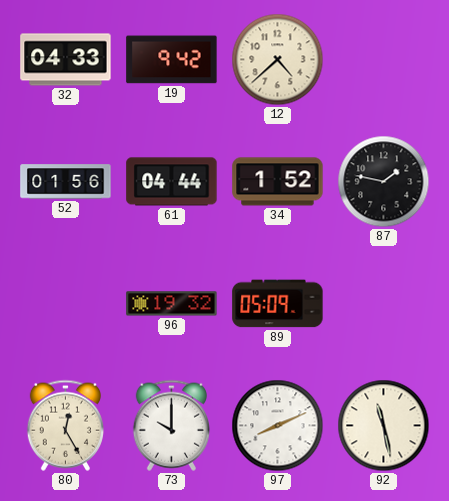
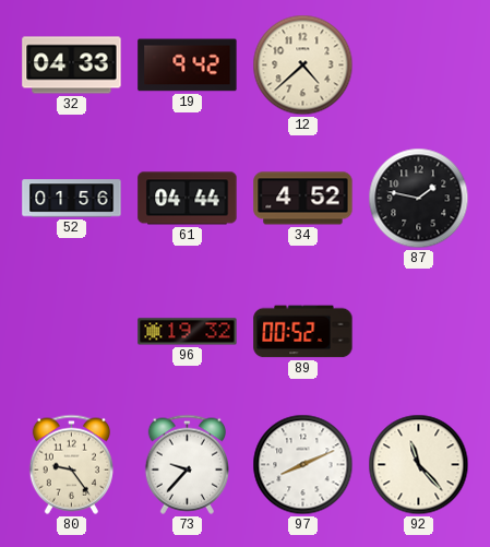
34: 1:52 -> 4:52 (303, 199)
89: 05:09 -> 00:52 (303, 332)
80: 12:25 -> 9:24 (71, 464)
73: 10:00 -> 9:37 (187, 464)
92: 11:28 -> 11:23 (419, 465)
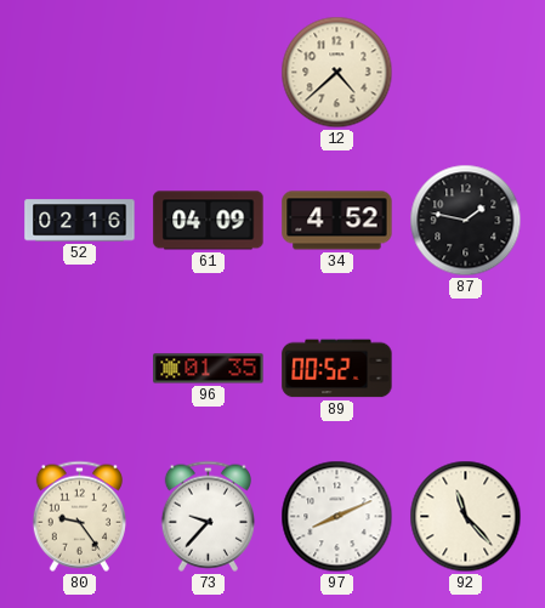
32: 04:33 -> none (72, 66)
19: 9:42 -> none (188, 66)
52: 01:56 -> 02:16 (80, 221)
61: 04:44 -> 04:09 (209, 221)
96: 19:32 -> 01:35 (209, 369)
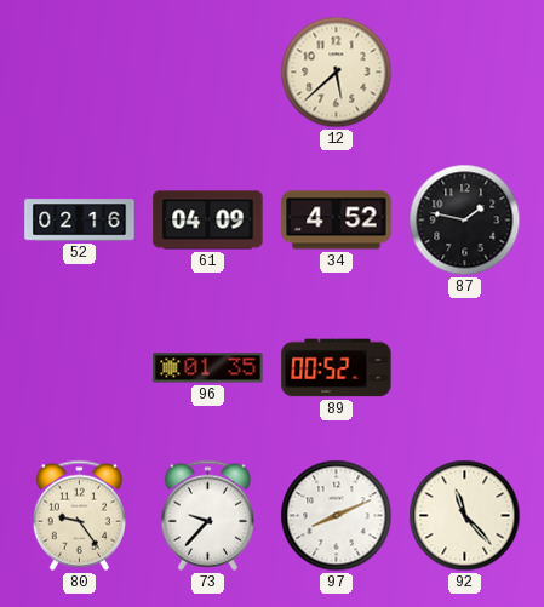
12: 4:38 -> 5:38 (337, 73)
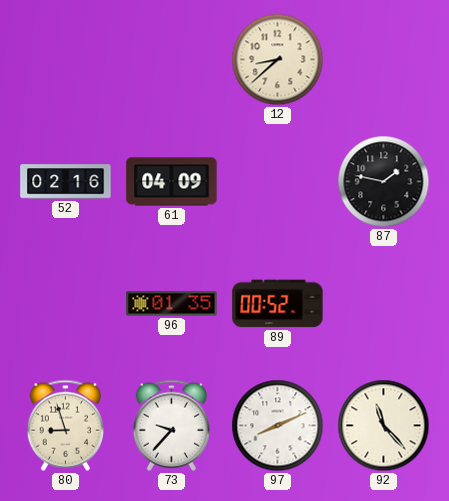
12: 5:38 -> 8:38 (278, 60)
34: 4:52 -> none (337, 221)
80: 9:24 -> 8:57 (65, 425)
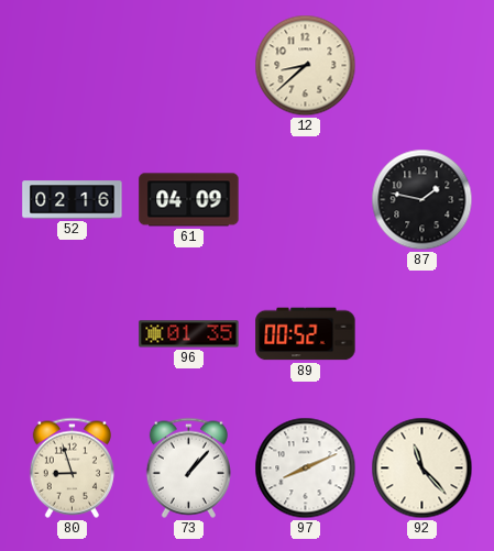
73: 9:37 -> 1:07 (188, 467)
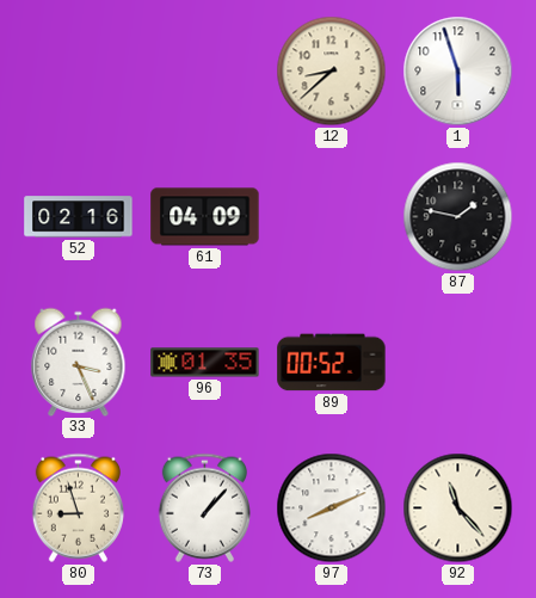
1: none -> 5:57 (458, 72)
33: none -> 3:26 (79, 362)
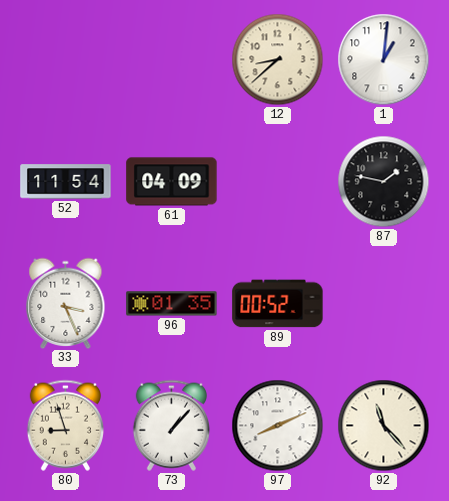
1: 5:57 -> 1:01 (384, 60)
52: 02:16 -> 11:54 (66, 182)
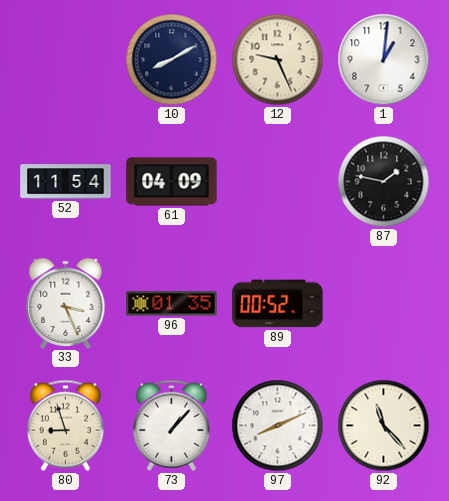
10: none -> 8:10 (172, 60)
12: 8:38 -> 9:26 (278, 60)
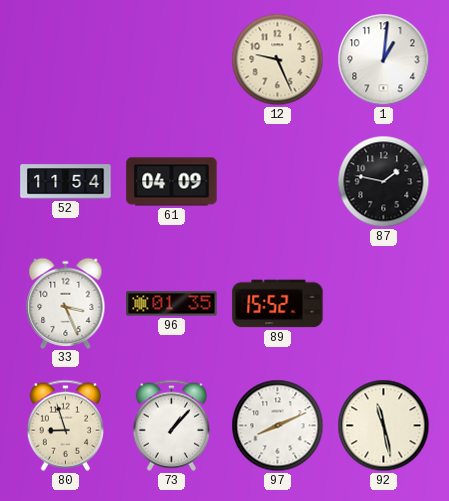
10: 8:10 -> none (172, 60)
89: 00:52 -> 15:52 (278, 304)
92: 11:23 -> 11:28 (384, 426)
